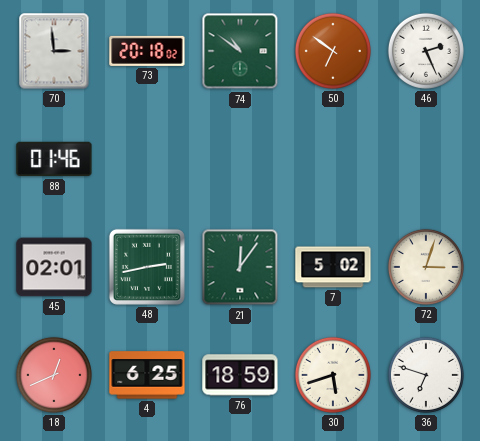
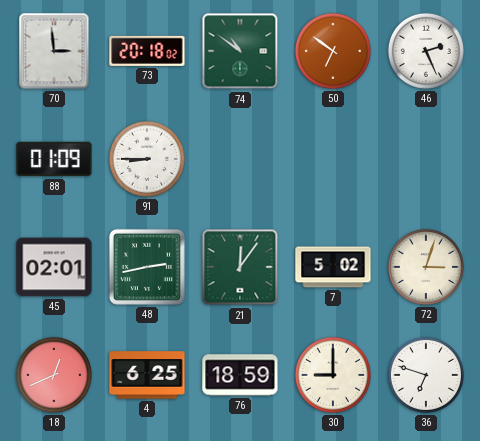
88: 01:46 -> 01:09 (54, 159)
91: none -> 8:45 (147, 159)
30: 5:42 -> 9:00 (333, 375)
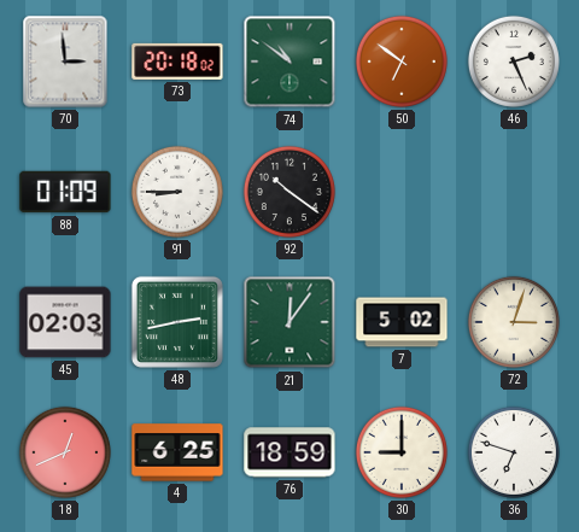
92: none -> 10:21 (289, 192)
45: 02:01 -> 02:03 (65, 322)
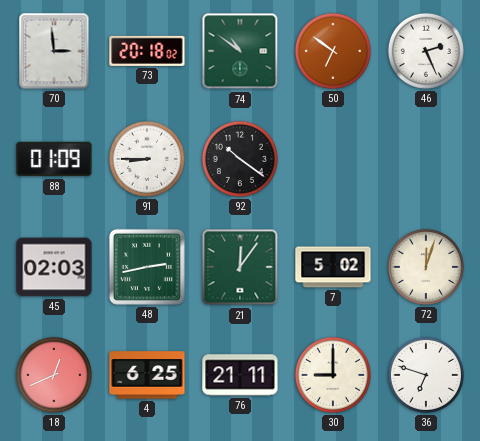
72: 3:03 -> 12:03 (426, 267)
76: 18:59 -> 21:11 (240, 375)
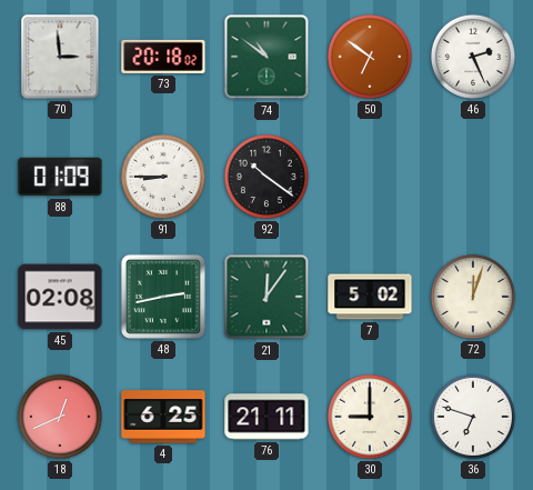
45: 02:03 -> 02:08 (60, 297)
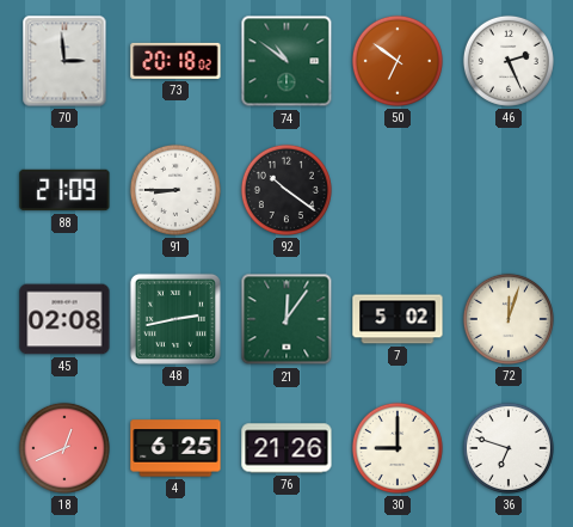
88: 01:09 -> 21:09 (64, 190)
76: 21:11 -> 21:26 (286, 448)
